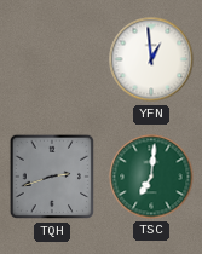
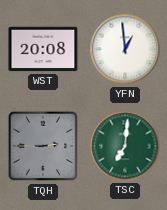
WST: none -> 20:08 (43, 49)
TQH: 2:42 -> 2:45 (43, 146)
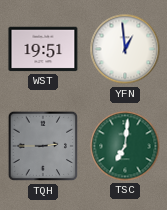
WST: 20:08 -> 19:51 (43, 49)
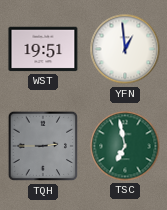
TSC: 7:01 -> 6:58 (125, 146)
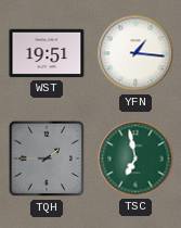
YFN: 12:59 -> 1:16 (135, 53)
TQH: 2:45 -> 1:45 (47, 159)
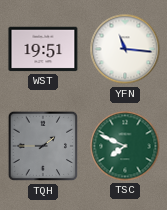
YFN: 1:16 -> 11:16 (125, 49)
TSC: 6:58 -> 7:49 (125, 146)
